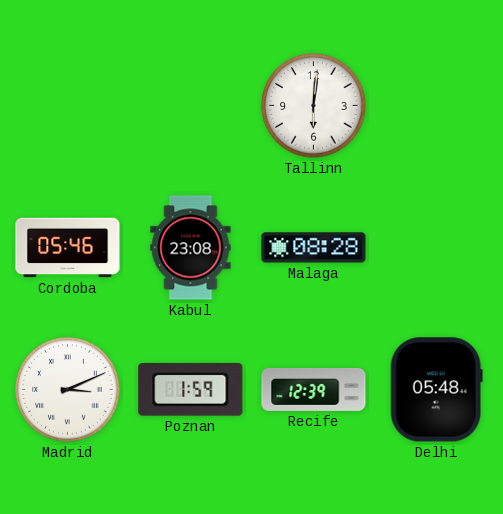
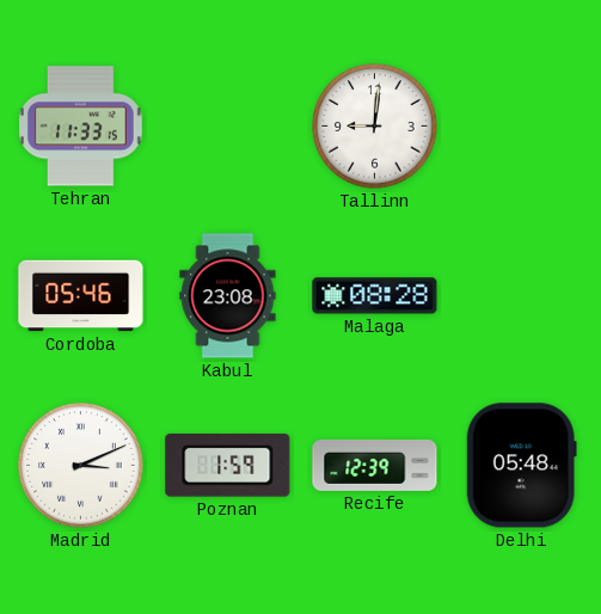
Tehran: none -> 11:33 (81, 127)
Tallinn: 6:01 -> 9:01 (375, 127)
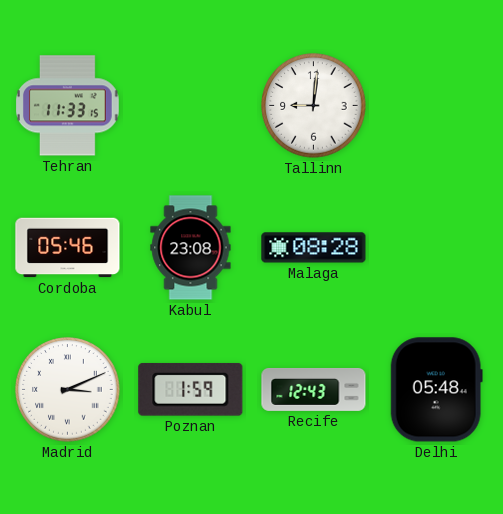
Recife: 12:39 -> 12:43 (314, 389)
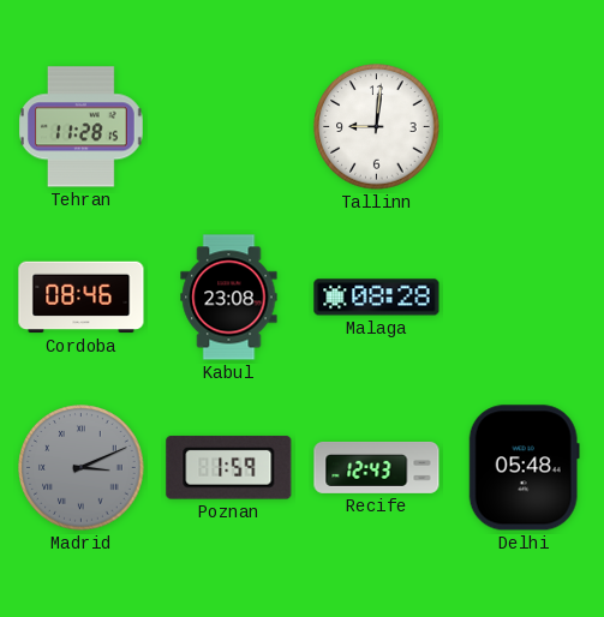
Tehran: 11:33 -> 11:28 (82, 127)
Cordoba: 05:46 -> 08:46 (82, 298)
Madrid dial: white -> grey (82, 468)
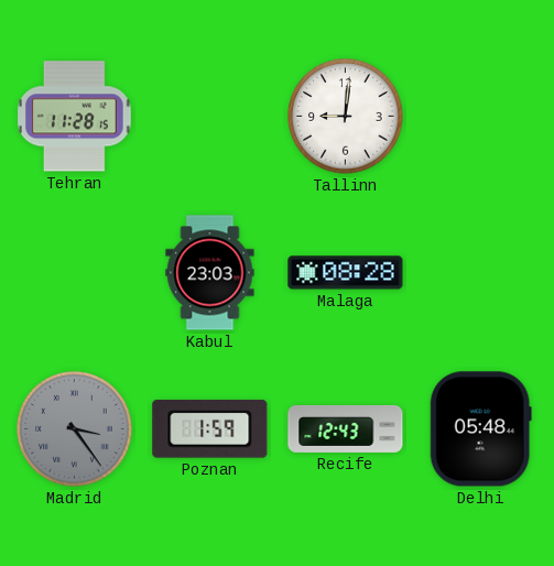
Cordoba: 08:46 -> none (82, 298)
Kabul: 23:08 -> 23:03 (210, 273)
Madrid: 3:11 -> 3:24 (75, 429)
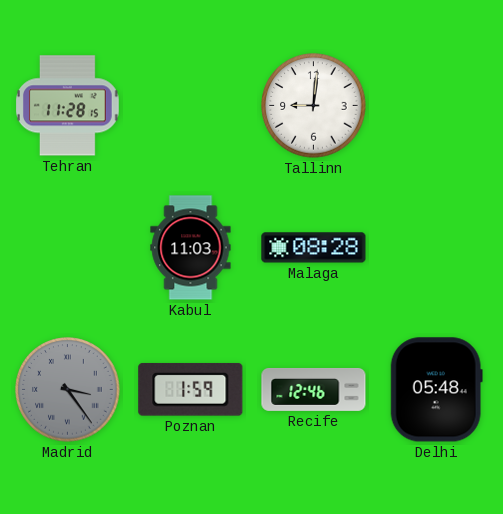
Kabul: 23:03 -> 11:03 (191, 248)
Recife: 12:43 -> 12:46 (314, 389)
